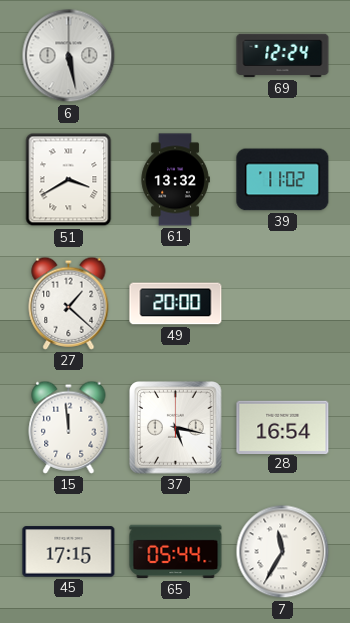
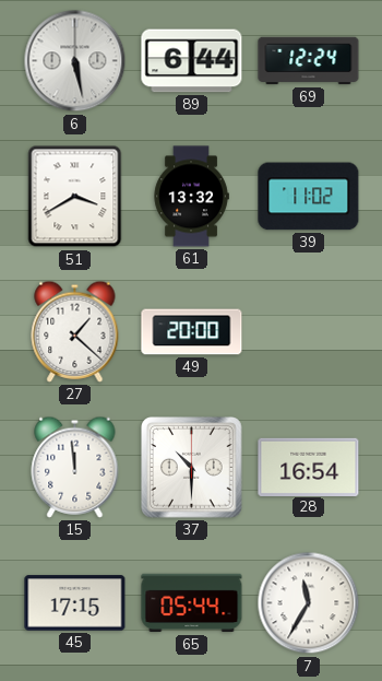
89: none -> 6:44 (192, 61)
37: 5:17 -> 10:30 (192, 468)
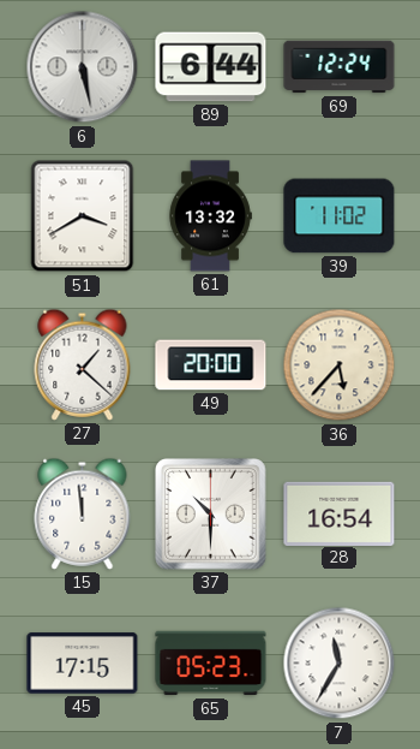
36: none -> 5:37 (340, 365)
65: 05:44 -> 05:23 (211, 664)
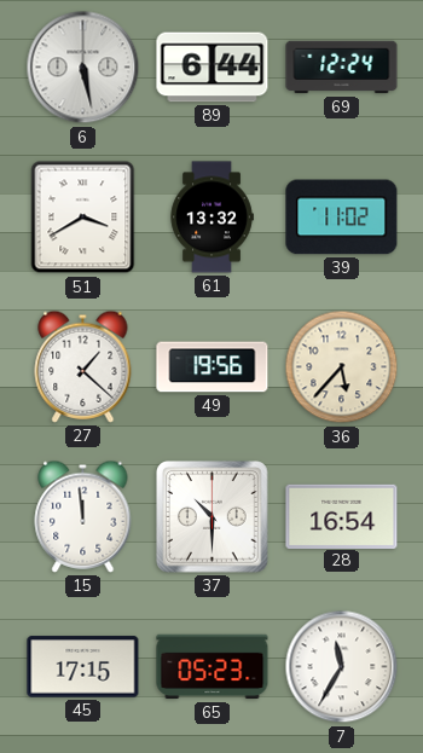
49: 20:00 -> 19:56 (213, 367)
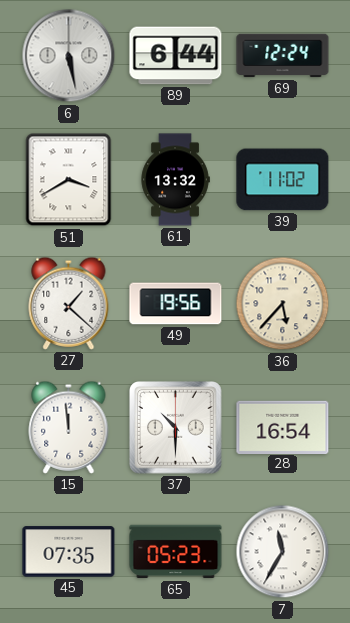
45: 17:15 -> 07:35 (69, 552)
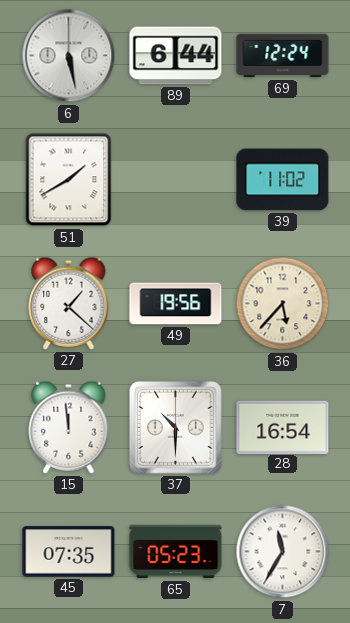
51: 3:40 -> 1:40 (69, 180)
61: 13:32 -> none (175, 180)
